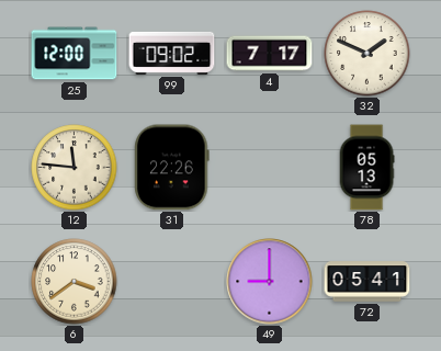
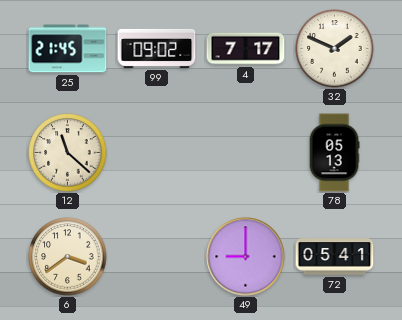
25: 12:00 -> 21:45 (68, 49)
12: 11:46 -> 11:22 (68, 153)
31: 22:26 -> none (172, 168)
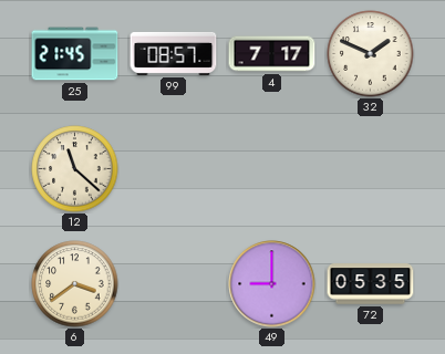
99: 09:02 -> 08:57 (174, 53)
78: 05:13 -> none (334, 153)
72: 05:41 -> 05:35 (371, 284)
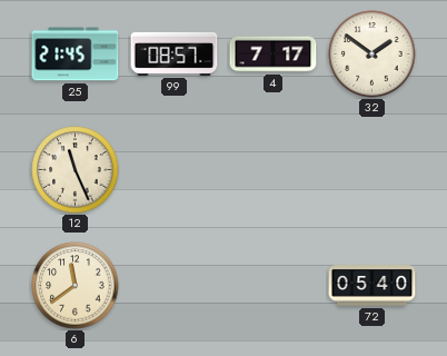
32: 1:49 -> 1:51 (372, 55)
12: 11:22 -> 11:26 (76, 170)
6: 3:39 -> 11:39 (76, 286)
49: 9:00 -> none (272, 284)
72: 05:35 -> 05:40 (372, 286)
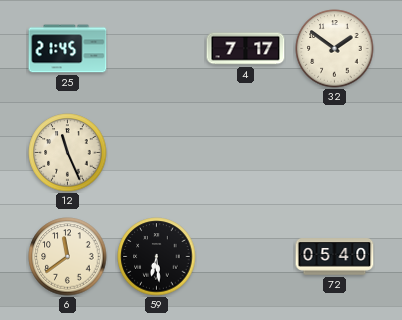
99: 08:57 -> none (175, 53)
59: none -> 6:29 (157, 257)
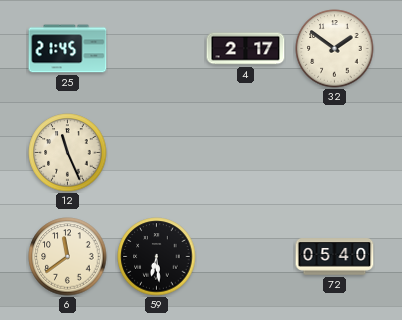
4: 7:17 -> 2:17 (246, 49)
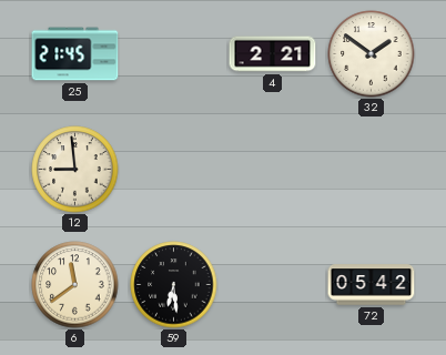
4: 2:17 -> 2:21 (273, 54)
12: 11:26 -> 8:59 (75, 170)
72: 05:40 -> 05:42 (372, 285)
